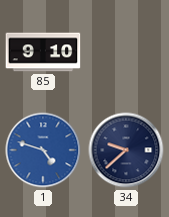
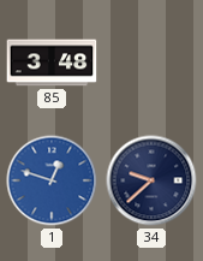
85: 9:10 -> 3:48 (52, 63)
1: 4:48 -> 12:48 (52, 180)
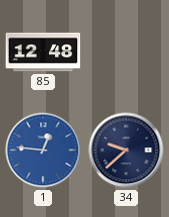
85: 3:48 -> 12:48 (43, 52)
1: 12:48 -> 12:46 (43, 150)
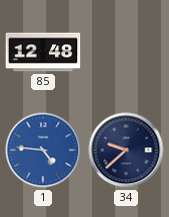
1: 12:46 -> 4:46 (43, 150)
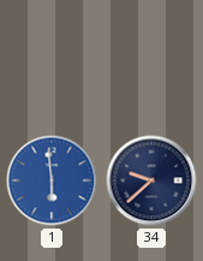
85: 12:48 -> none (43, 52)
1: 4:46 -> 5:59 (52, 180)
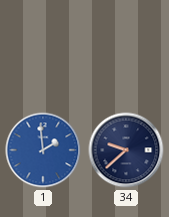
1: 5:59 -> 1:59 (43, 150)
